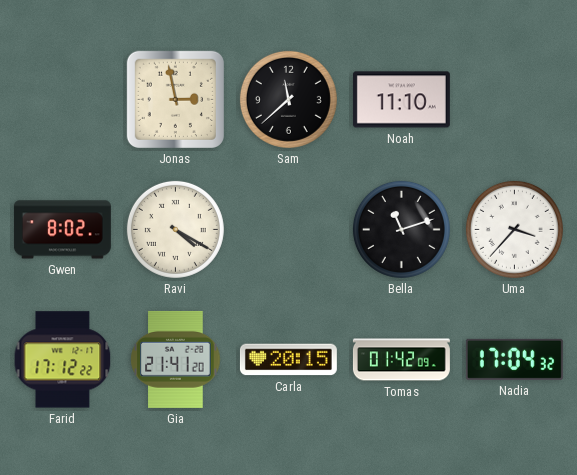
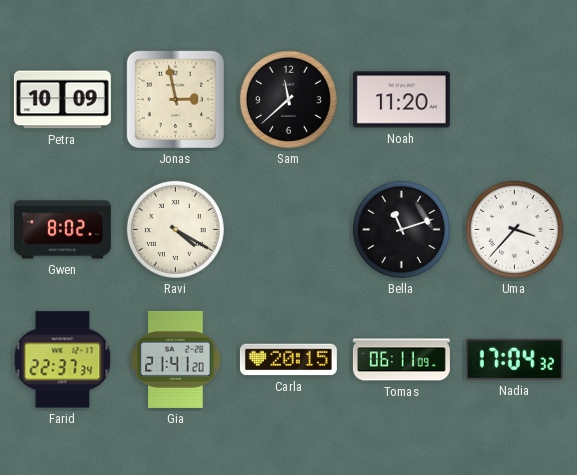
Petra: none -> 10:09 (62, 100)
Noah: 11:10 -> 11:20 (401, 100)
Farid: 17:12 -> 22:37 (63, 360)
Tomas: 01:42 -> 06:11 (401, 360)
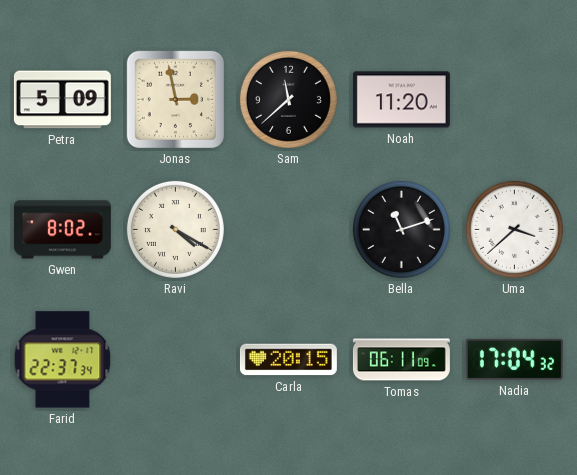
Petra: 10:09 -> 5:09 (62, 100)
Uma: 3:37 -> 3:38 (514, 229)
Gia: 21:41 -> none (176, 359)
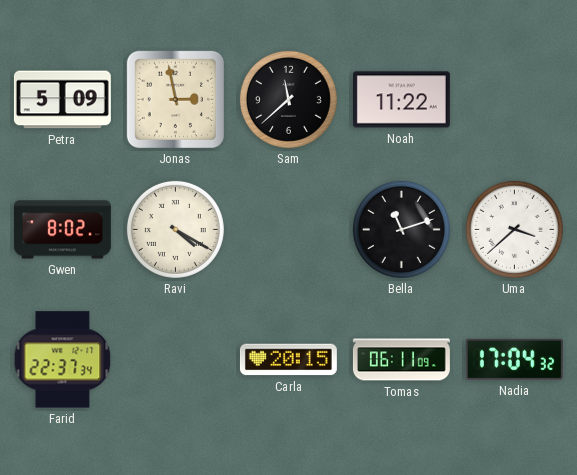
Noah: 11:20 -> 11:22 (401, 100)
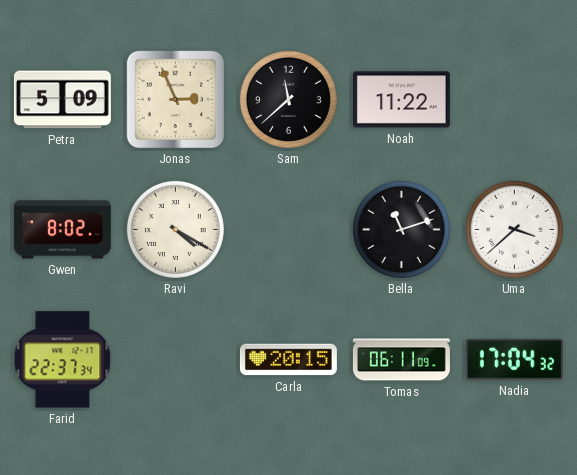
Jonas: 2:58 -> 2:56 (175, 99)
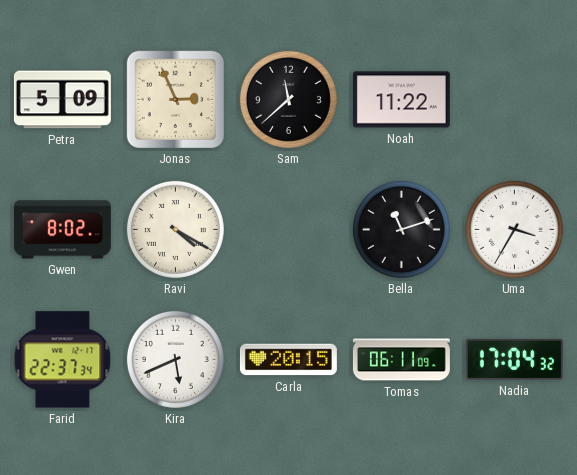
Uma: 3:38 -> 3:35 (514, 229)
Kira: none -> 5:41 (175, 359)
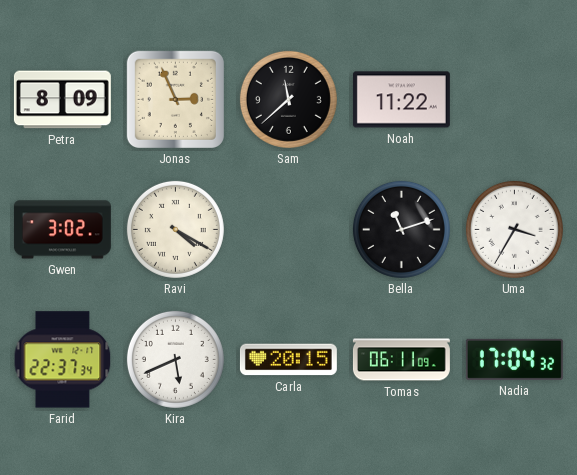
Petra: 5:09 -> 8:09 (62, 100)
Gwen: 8:02 -> 3:02 (62, 230)
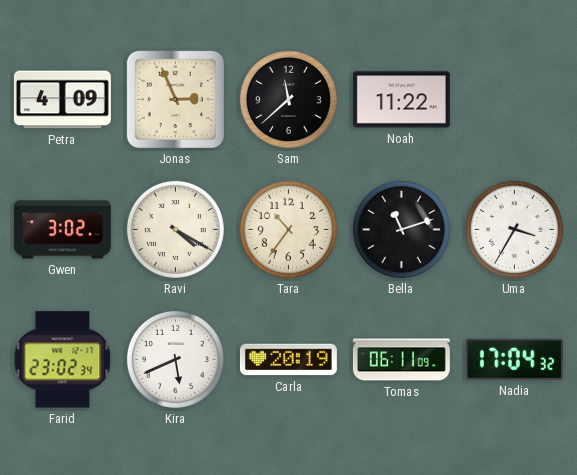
Petra: 8:09 -> 4:09 (62, 100)
Tara: none -> 10:36 (288, 229)
Farid: 22:37 -> 23:02 (63, 360)
Carla: 20:15 -> 20:19 (288, 360)
